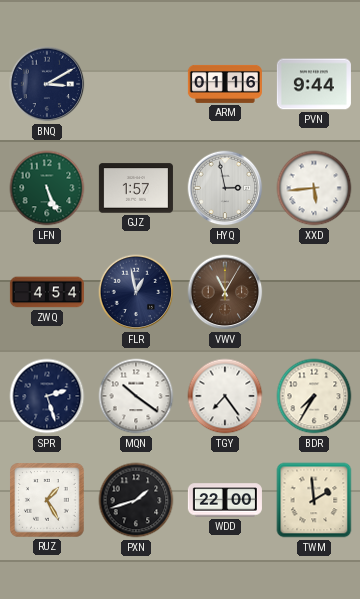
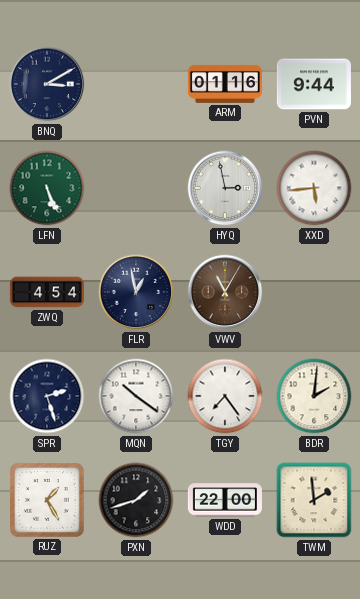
GJZ: 1:57 -> none (136, 188)
BDR: 7:35 -> 2:01 (314, 396)
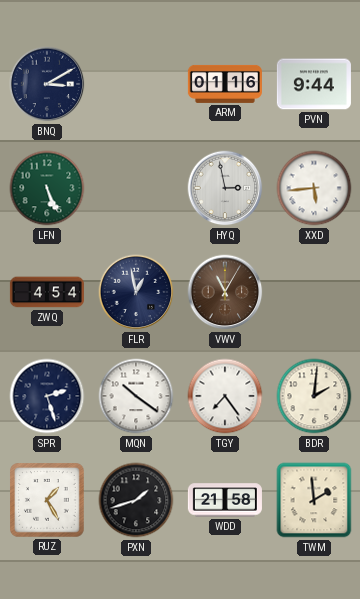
WDD: 22:00 -> 21:58 (225, 500)
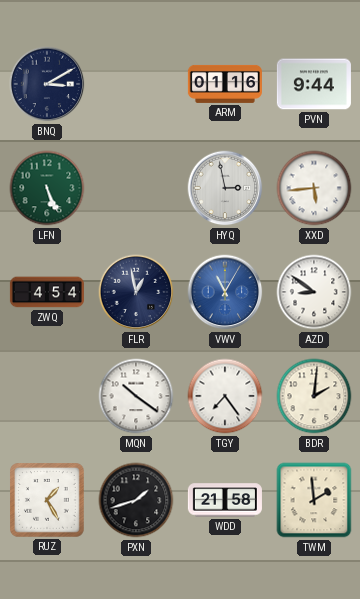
VWV dial: brown -> blue (225, 292)
AZD: none -> 8:51 (314, 292)
SPR: 2:27 -> none (47, 396)
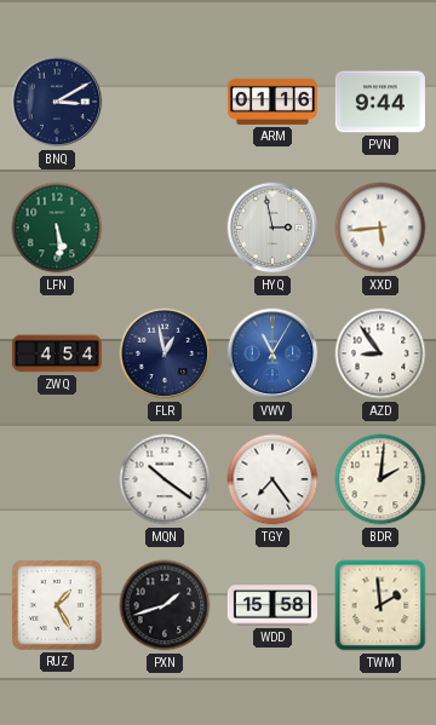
LFN: 5:26 -> 5:29 (57, 228)
AZD: 8:51 -> 8:54 (380, 353)
WDD: 21:58 -> 15:58 (272, 605)
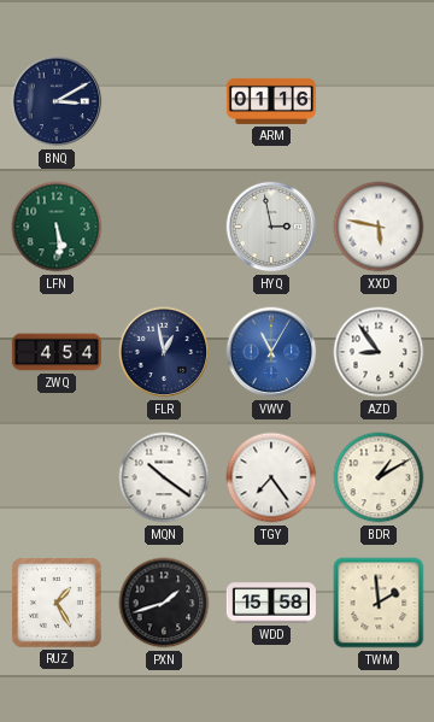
PVN: 9:44 -> none (380, 102)
XXD: 5:44 -> 5:47 (379, 227)
BDR: 2:01 -> 1:10 (379, 477)
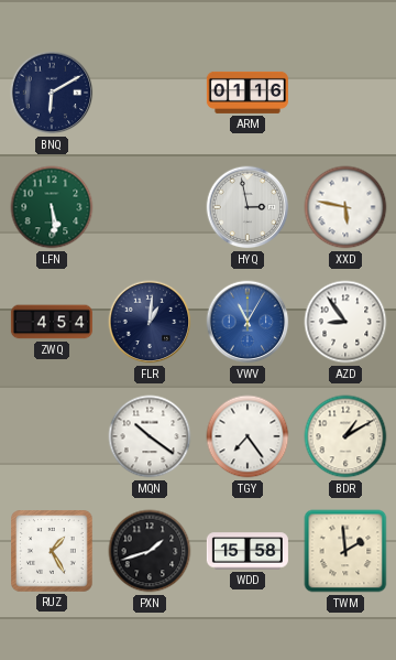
BNQ: 3:10 -> 6:10 (52, 93)
FLR: 12:58 -> 1:01 (150, 322)
